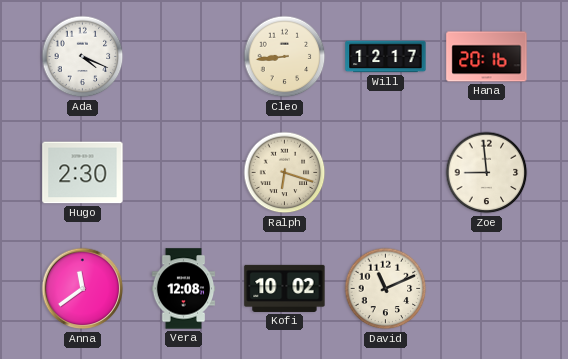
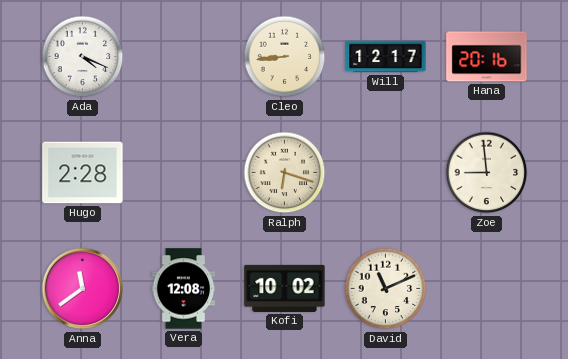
Hugo: 2:30 -> 2:28 (83, 173)
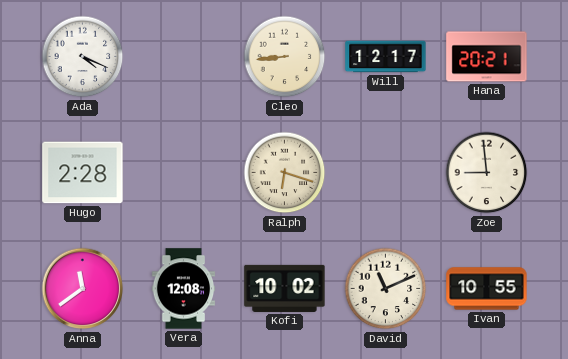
Hana: 20:16 -> 20:21 (487, 57)
Ivan: none -> 10:55 (487, 289)
